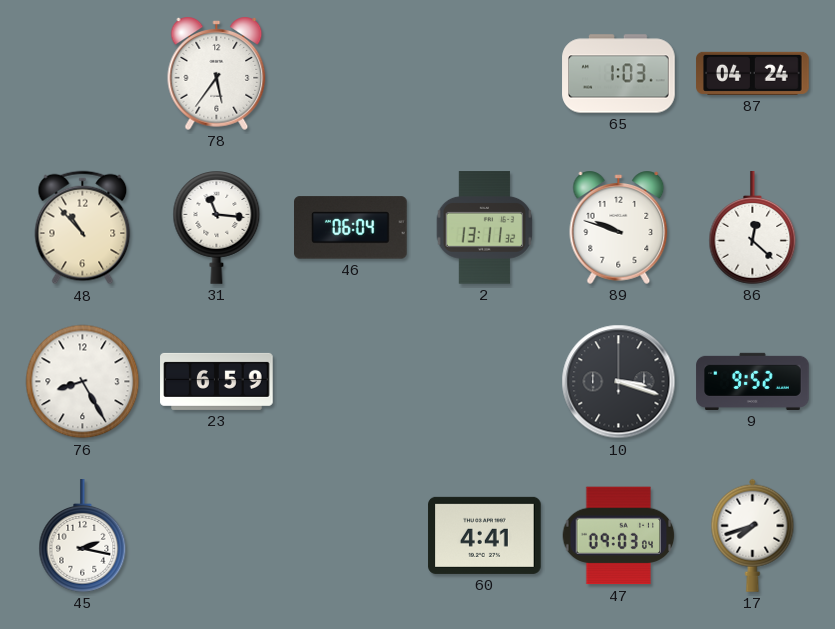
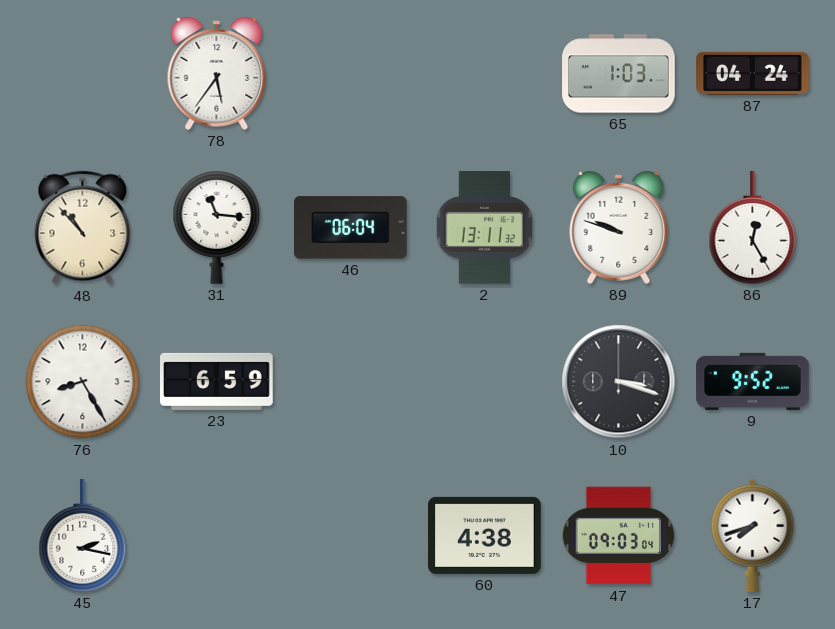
86: 12:22 -> 12:25 (753, 228)
60: 4:41 -> 4:38 (485, 535)
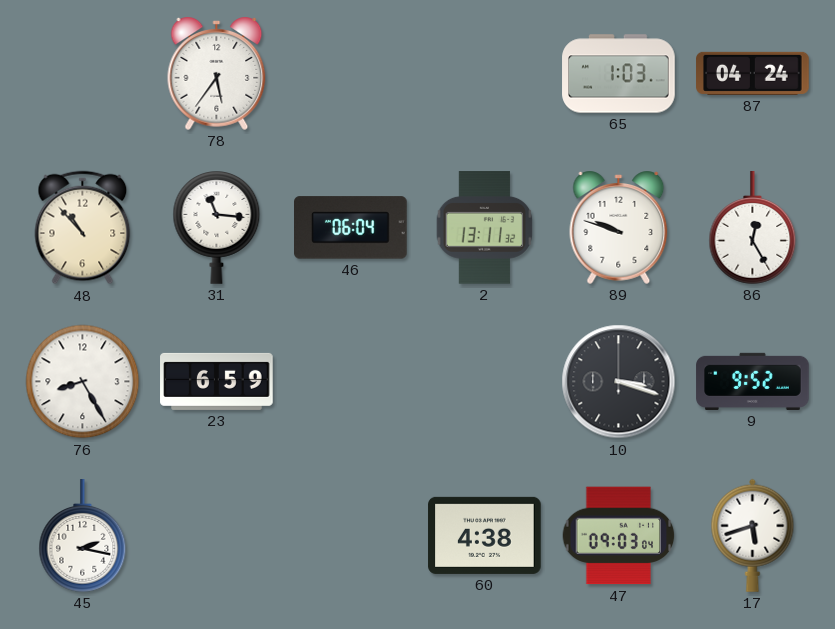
17: 7:42 -> 5:42 (753, 535)
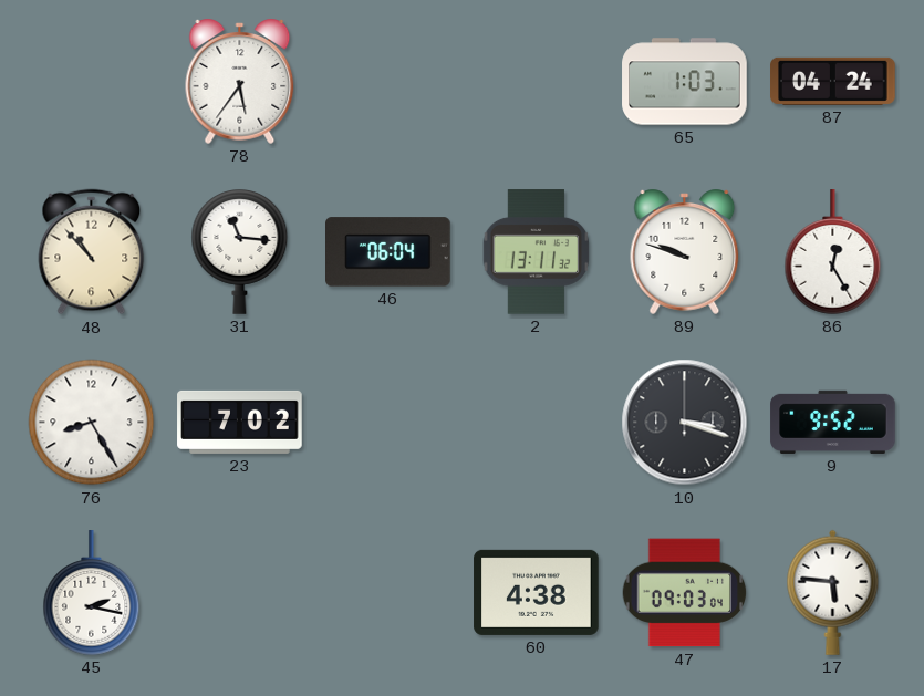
23: 6:59 -> 7:02 (240, 422)
17: 5:42 -> 5:46 (833, 592)
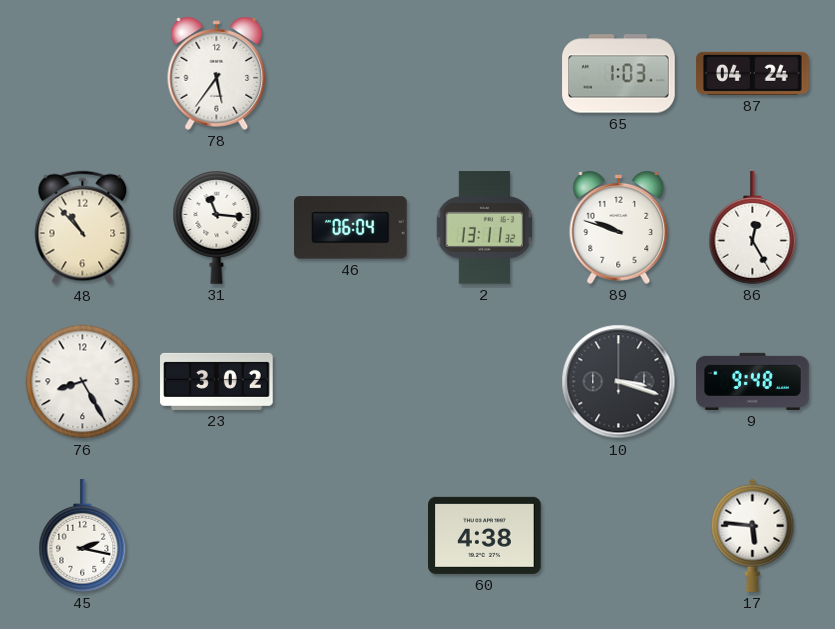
23: 7:02 -> 3:02 (217, 381)
9: 9:52 -> 9:48 (753, 381)
47: 09:03 -> none (685, 593)
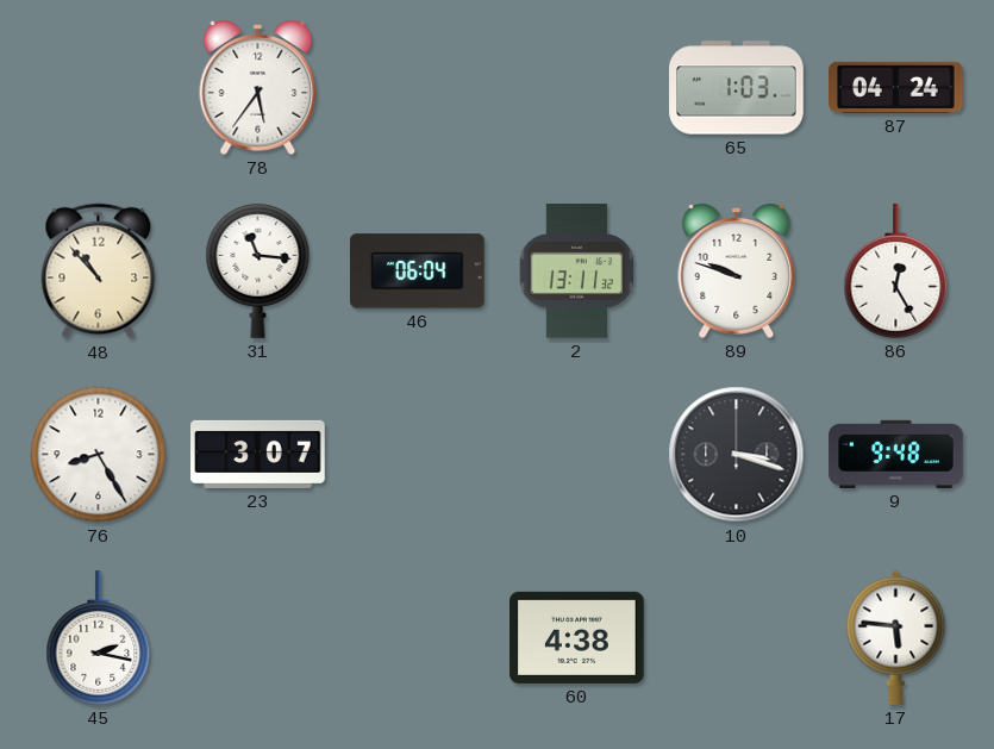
23: 3:02 -> 3:07 (258, 454)
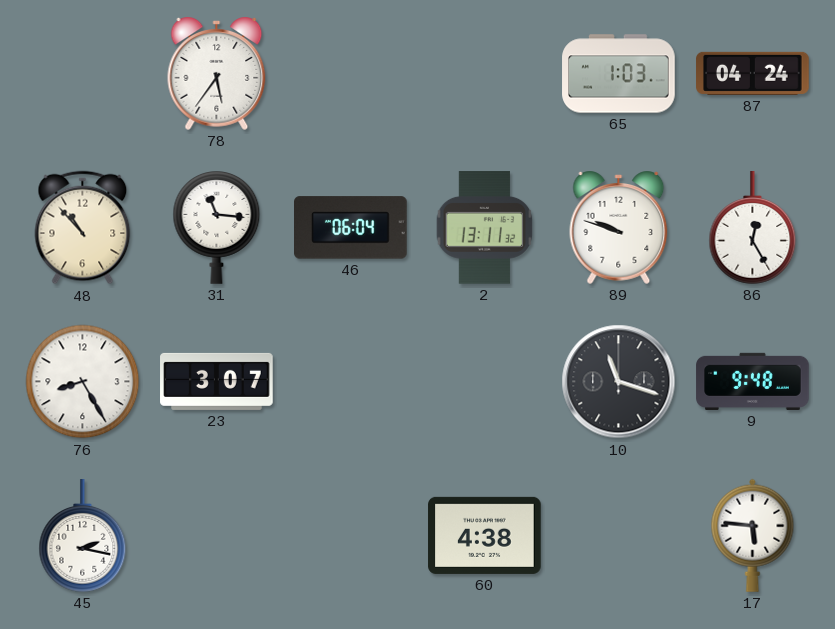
10: 3:18 -> 11:18 (619, 382)
